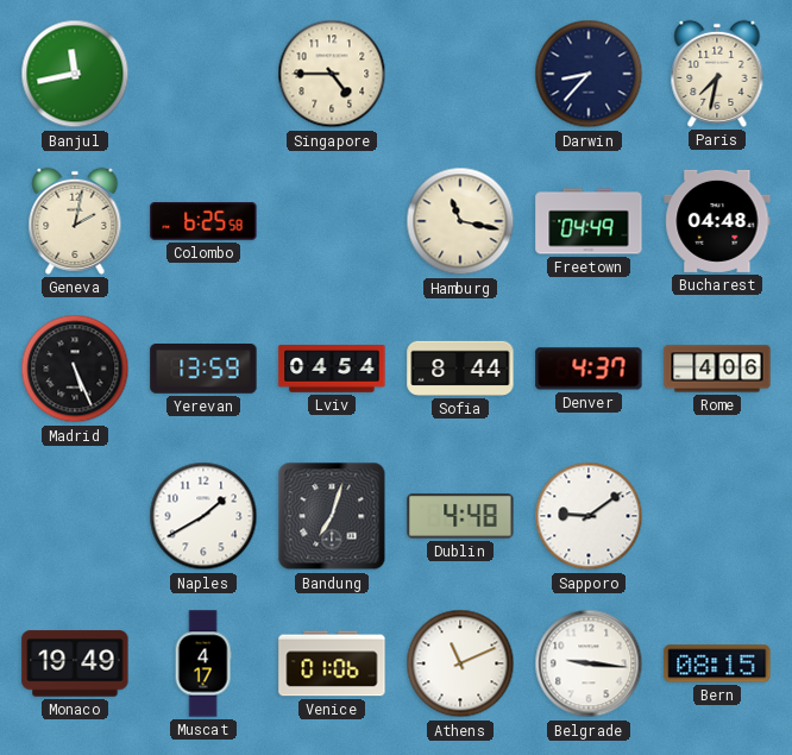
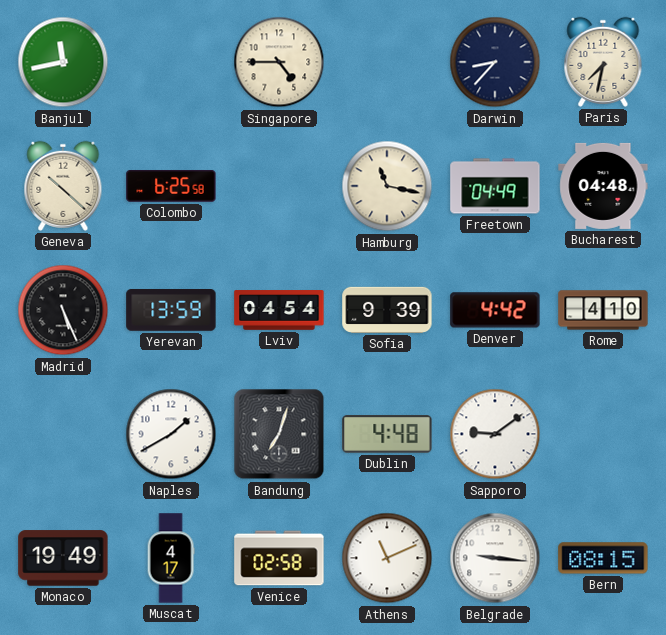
Geneva: 2:02 -> 10:22 (63, 186)
Sofia: 8:44 -> 9:39 (387, 310)
Denver: 4:37 -> 4:42 (495, 310)
Rome: 4:06 -> 4:10 (603, 310)
Venice: 01:06 -> 02:58 (279, 558)
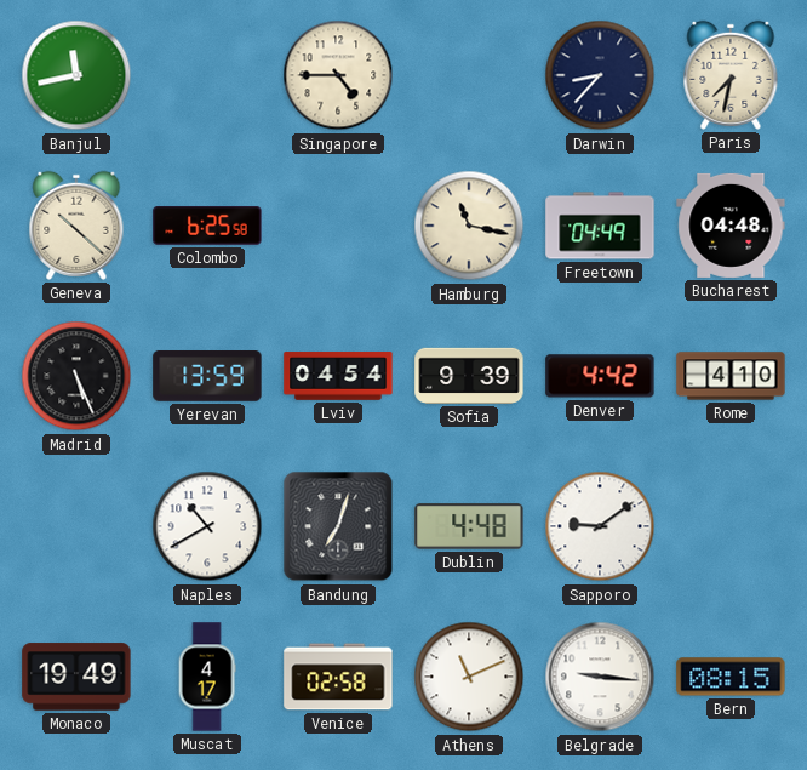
Naples: 1:40 -> 10:40 (207, 526)
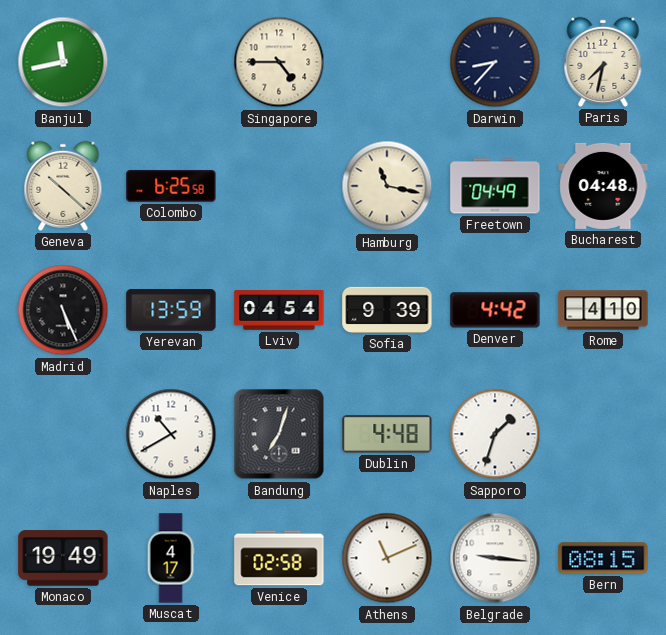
Sapporo: 9:09 -> 1:33 (495, 434)
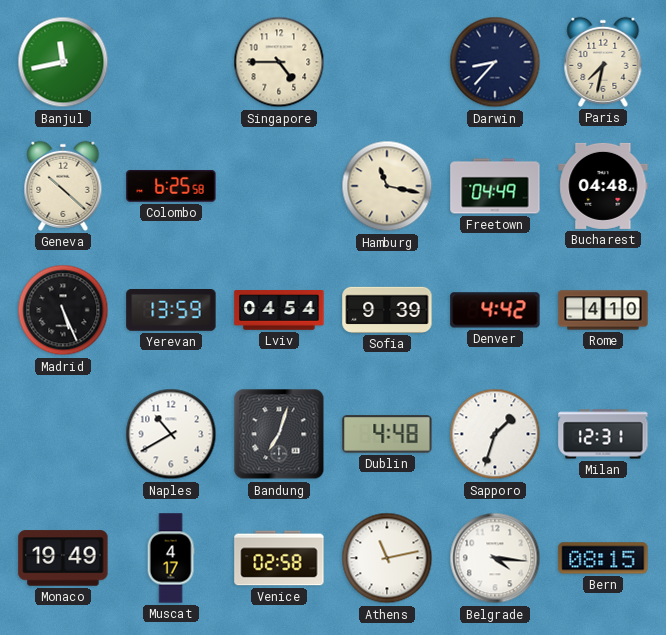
Milan: none -> 12:31 (603, 434)
Athens: 11:11 -> 11:13 (387, 558)
Belgrade: 9:16 -> 4:16 (495, 558)
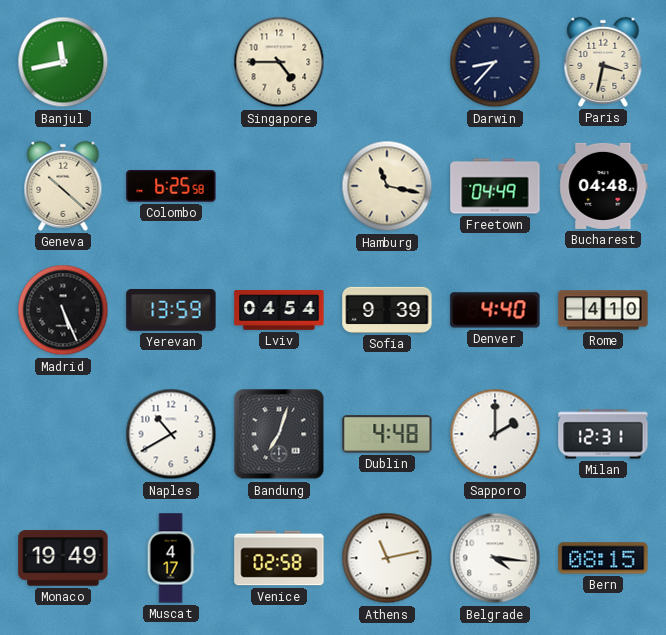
Paris: 7:32 -> 3:32 (603, 62)
Denver: 4:42 -> 4:40 (495, 310)
Sapporo: 1:33 -> 2:00 (495, 434)
